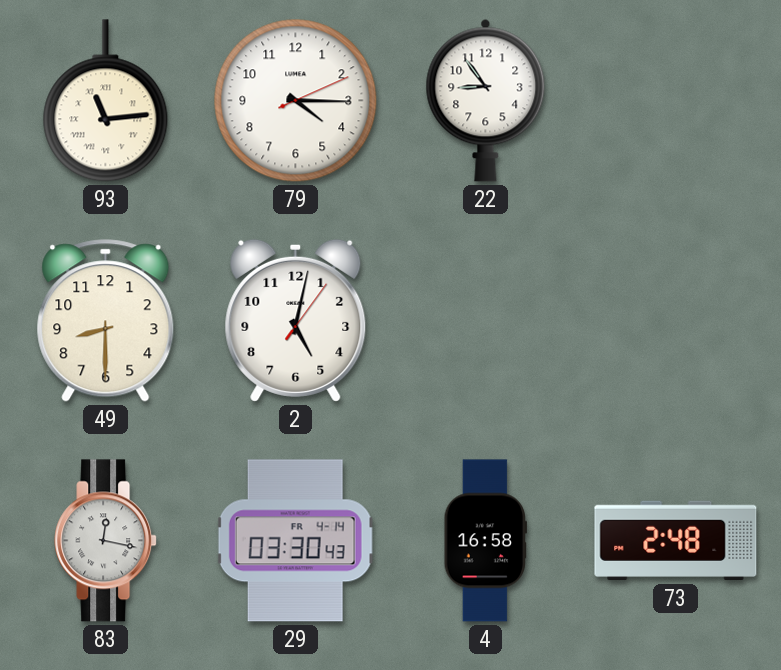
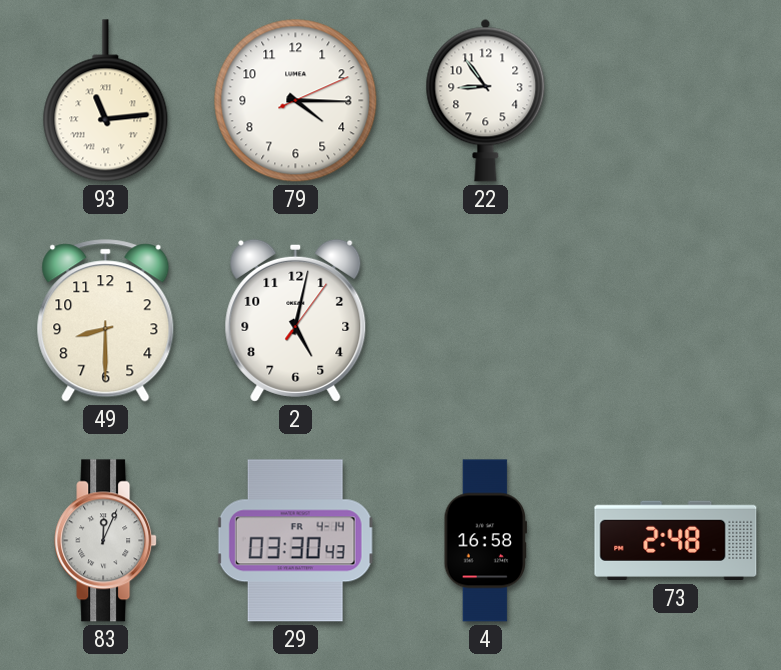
83: 12:17 -> 12:04 (106, 541)
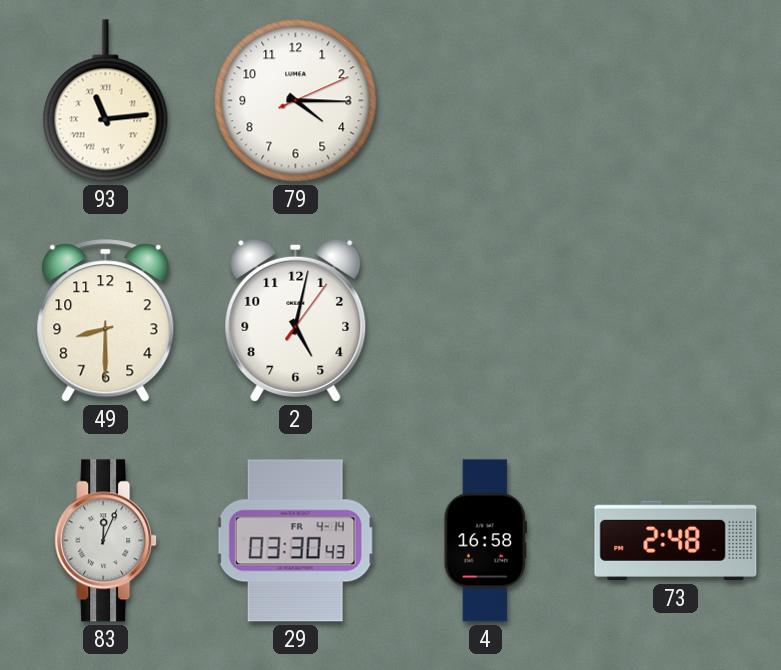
22: 8:54 -> none (486, 100)
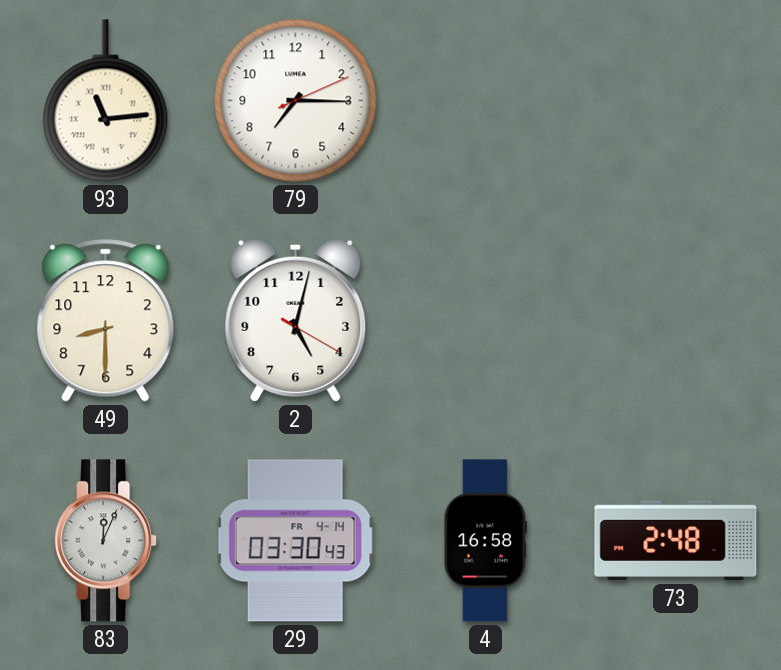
79: 4:15 -> 7:15 (296, 101)
2: 5:02:06 -> 5:02:20 (296, 320)
